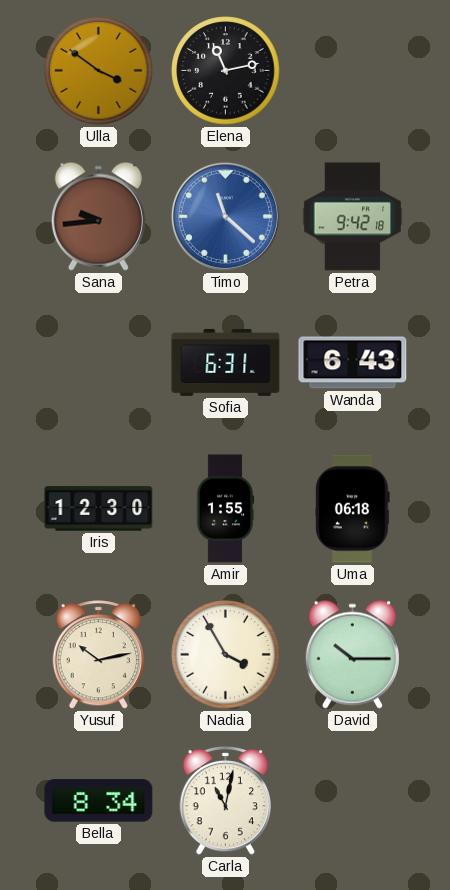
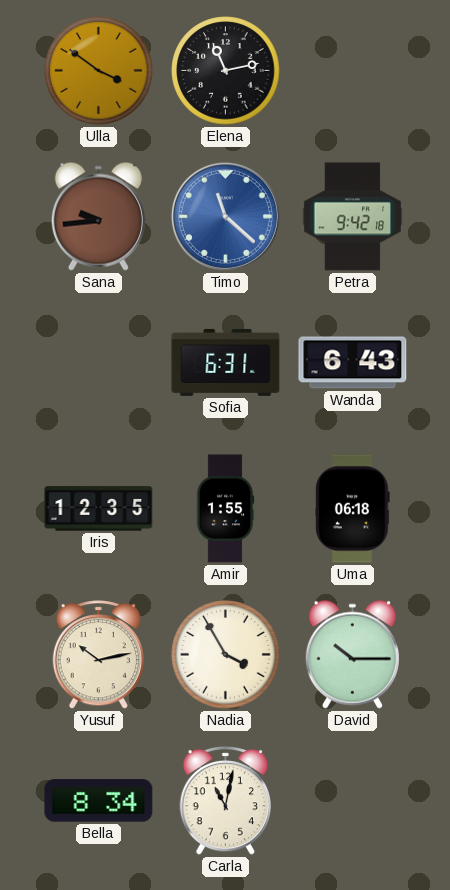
Iris: 12:30 -> 12:35 (99, 509)
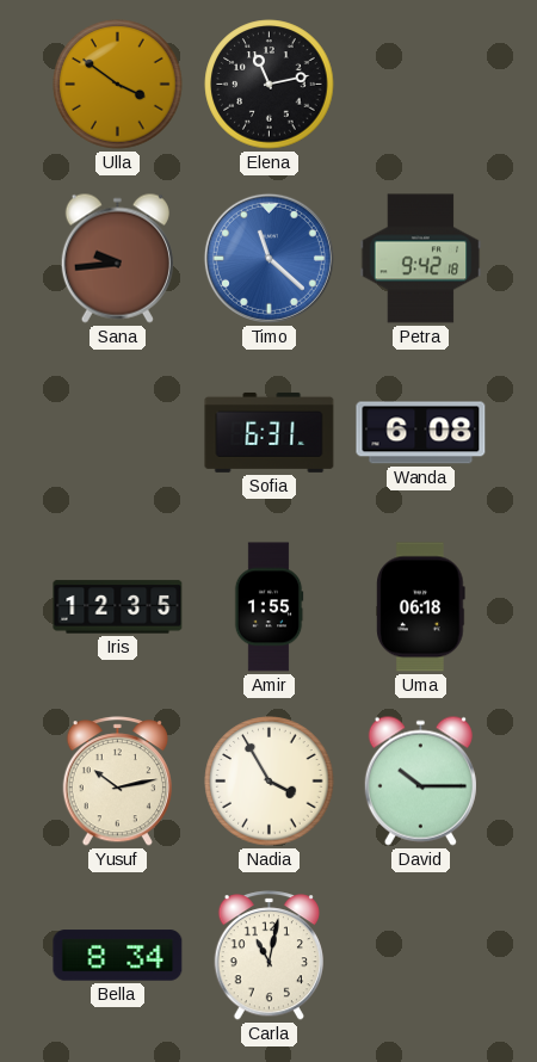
Wanda: 6:43 -> 6:08 (421, 433)
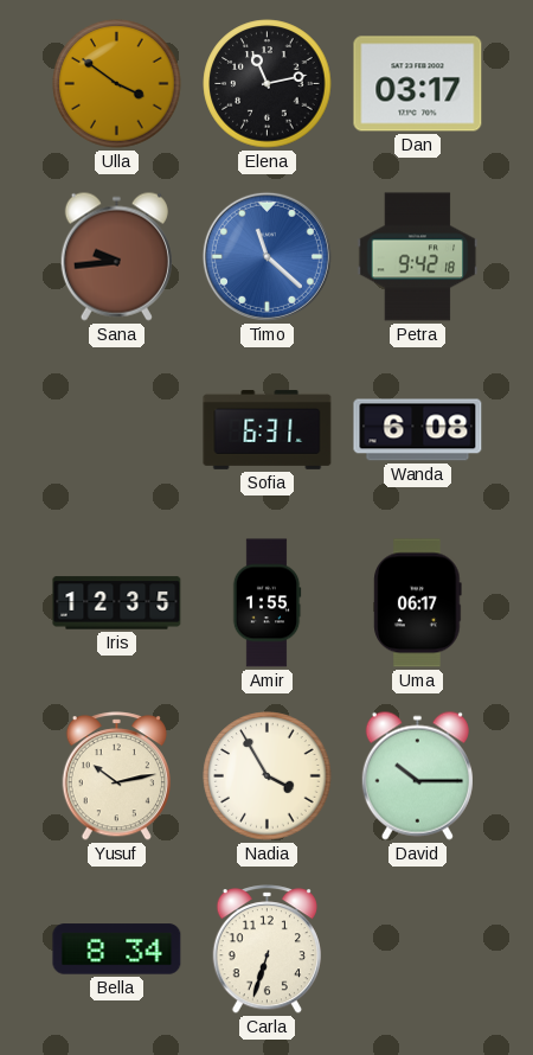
Dan: none -> 03:17 (418, 84)
Uma: 06:18 -> 06:17 (418, 603)
Carla: 11:02 -> 6:33 (266, 949)
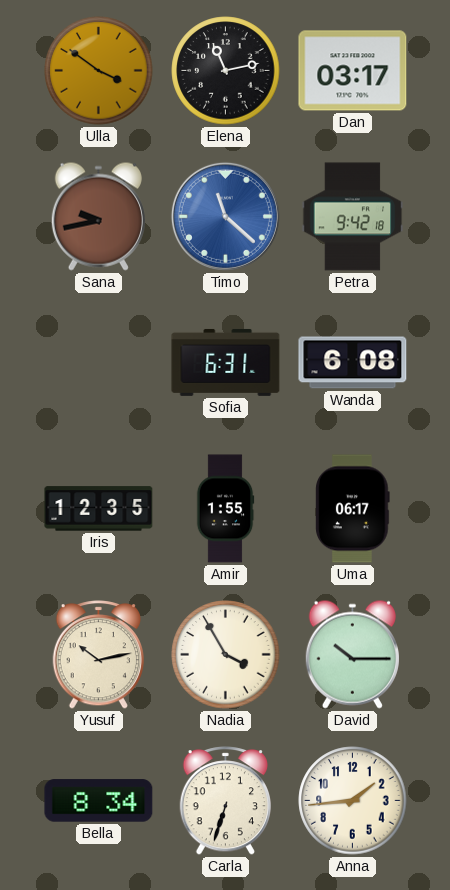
Sana: 9:44 -> 9:43 (98, 216)
Anna: none -> 1:44 (353, 801)
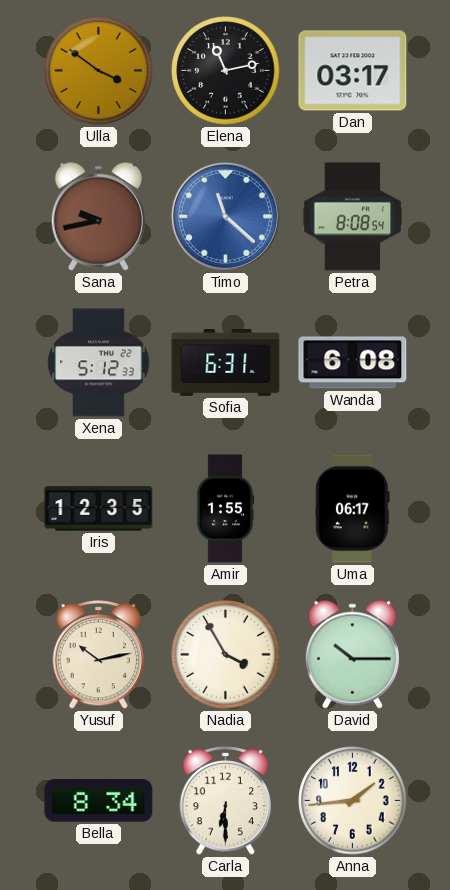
Petra: 9:42 -> 8:08 (353, 217)
Xena: none -> 5:12 (99, 363)
Carla: 6:33 -> 6:30 (225, 801)
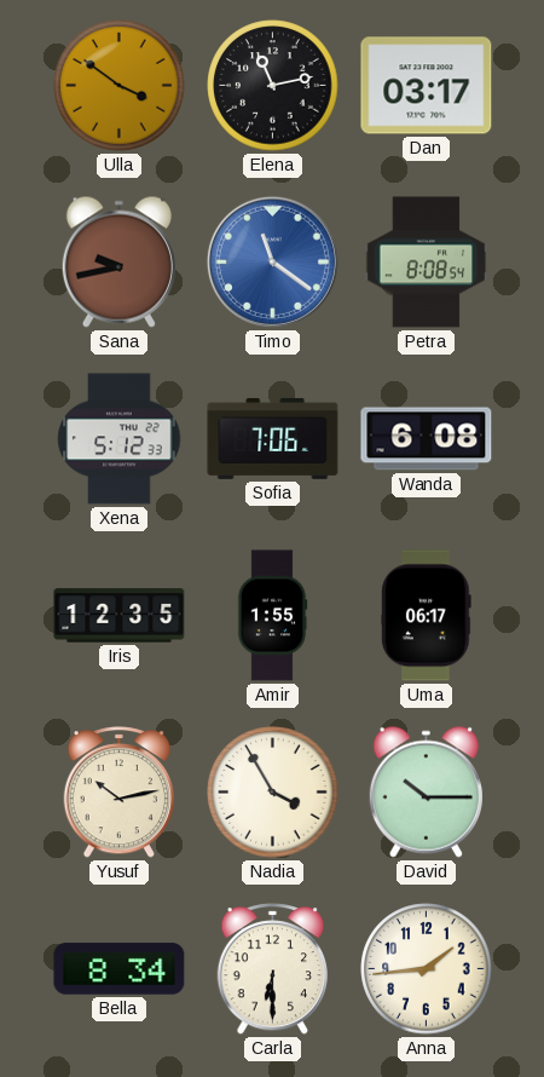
Timo: 11:22 -> 11:21 (272, 261)
Sofia: 6:31 -> 7:06 (273, 438)
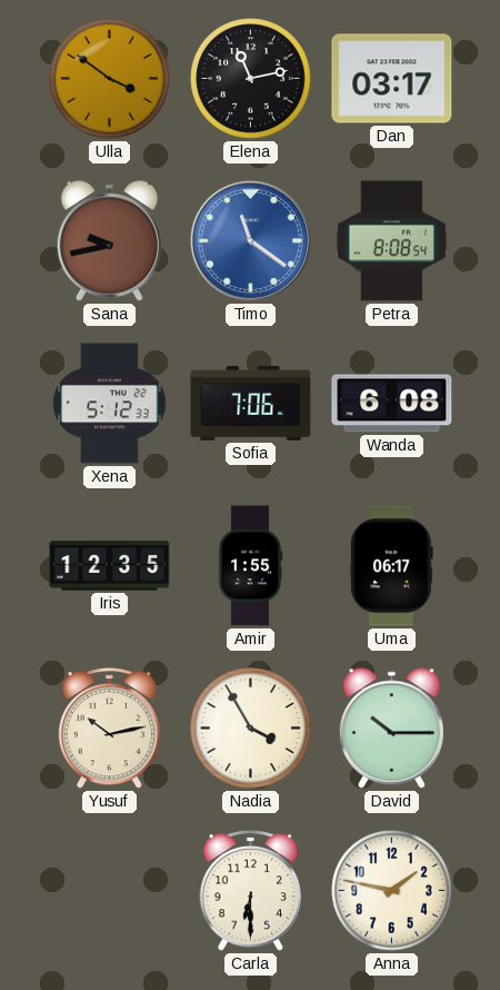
Bella: 8:34 -> none (120, 969)
Anna: 1:44 -> 1:47 (392, 891)
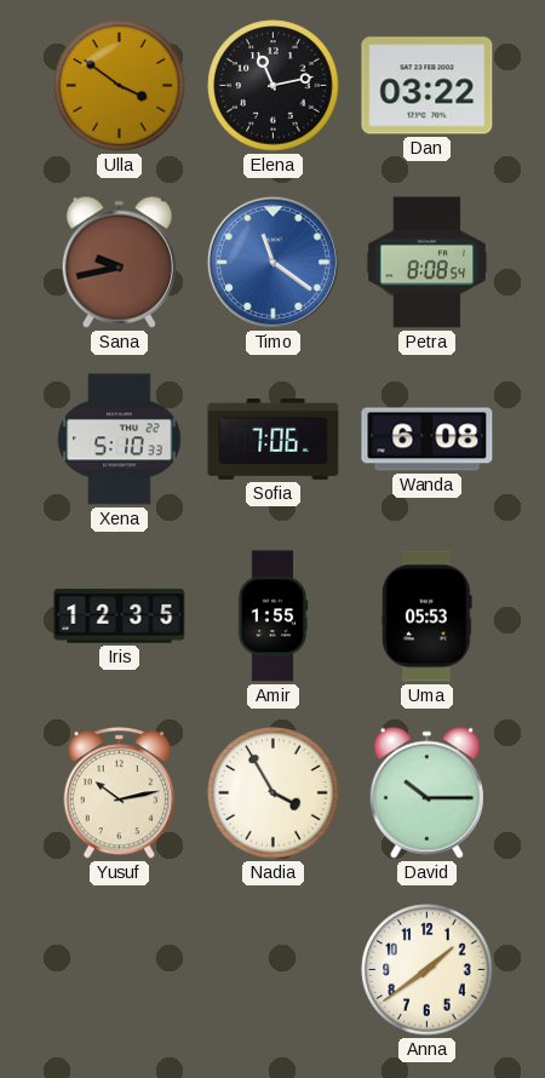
Dan: 03:17 -> 03:22 (428, 86)
Xena: 5:12 -> 5:10 (120, 440)
Uma: 06:17 -> 05:53 (428, 617)
Carla: 6:30 -> none (250, 891)
Anna: 1:47 -> 1:39 (428, 970)
